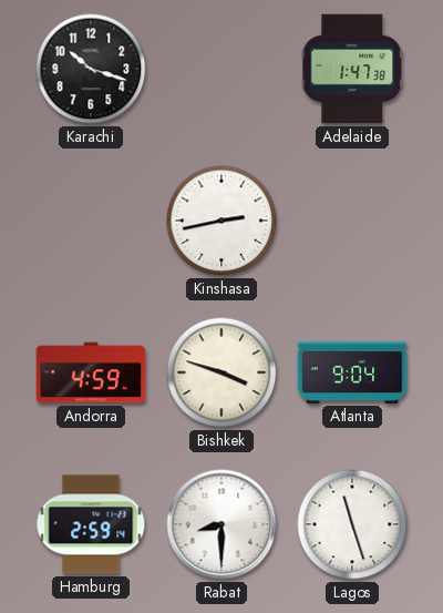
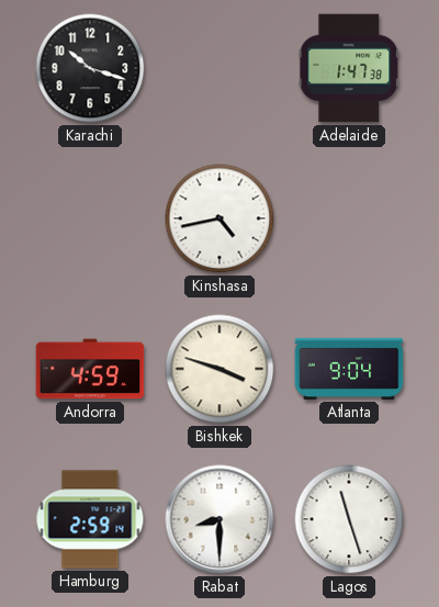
Kinshasa: 2:43 -> 4:43 (219, 218)
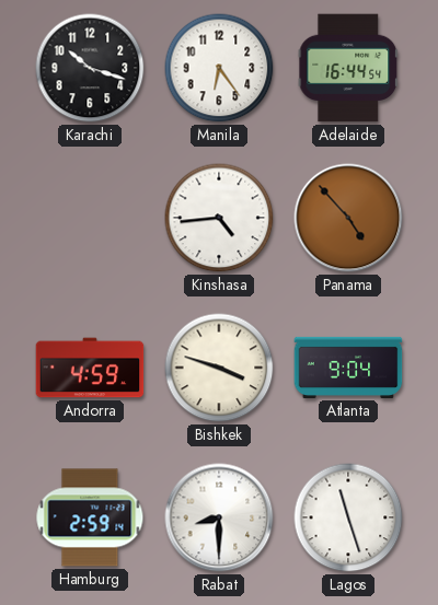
Manila: none -> 6:24 (219, 68)
Adelaide: 1:47 -> 16:44 (348, 68)
Kinshasa: 4:43 -> 4:44 (219, 218)
Panama: none -> 4:53 (348, 218)
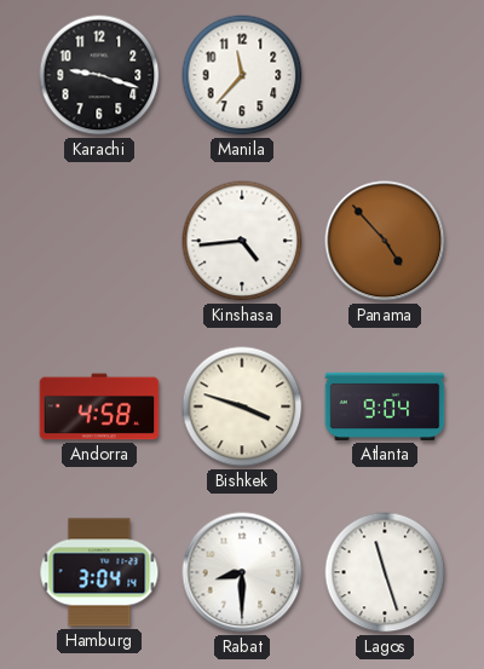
Karachi: 10:18 -> 9:18 (99, 75)
Manila: 6:24 -> 11:37 (242, 75)
Adelaide: 16:44 -> none (348, 68)
Andorra: 4:59 -> 4:58 (99, 406)
Hamburg: 2:59 -> 3:04 (99, 572)
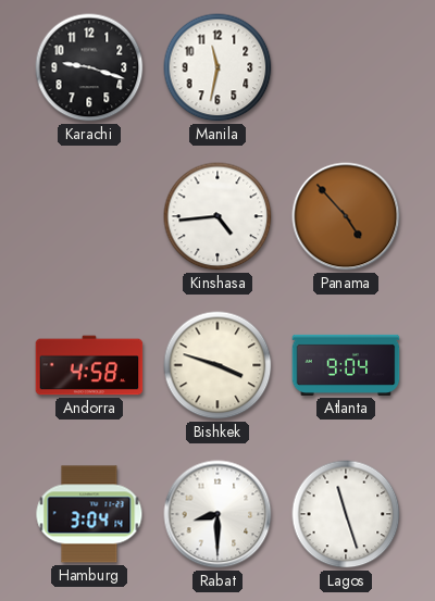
Manila: 11:37 -> 11:32 (217, 67)
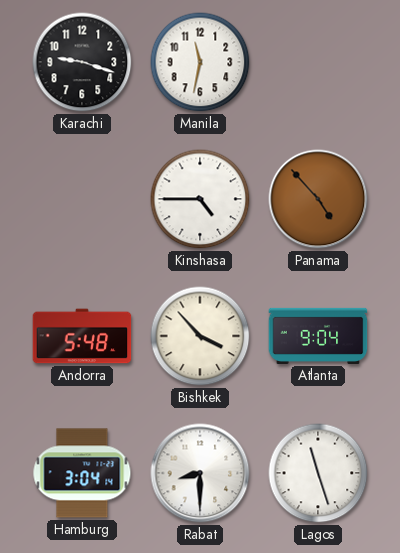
Kinshasa: 4:44 -> 4:45 (200, 199)
Andorra: 4:58 -> 5:48 (82, 336)
Bishkek: 3:48 -> 3:53 (200, 336)
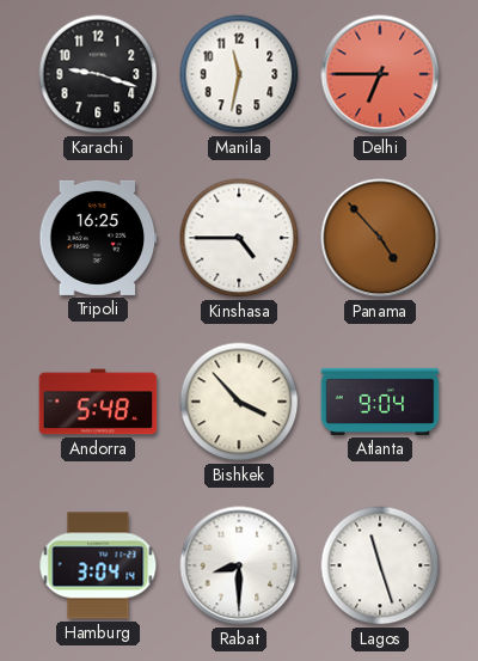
Delhi: none -> 6:45 (380, 74)
Tripoli: none -> 16:25 (98, 238)
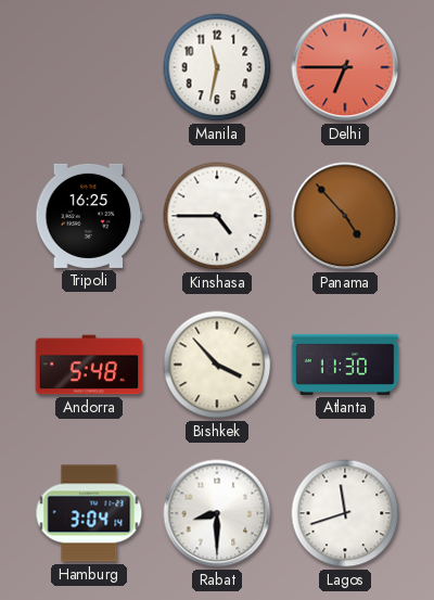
Karachi: 9:18 -> none (98, 74)
Atlanta: 9:04 -> 11:30 (345, 365)
Lagos: 11:27 -> 11:42 (345, 513)
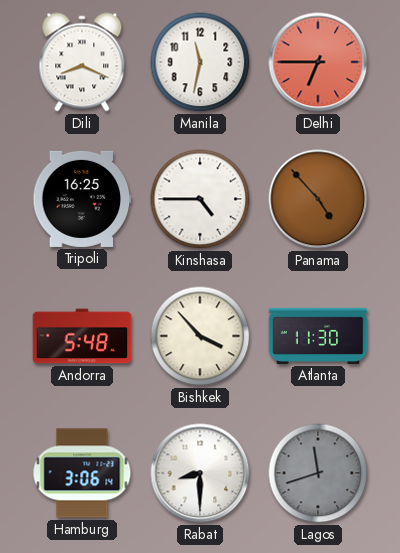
Dili: none -> 8:19 (82, 62)
Hamburg: 3:04 -> 3:06 (82, 473)
Lagos dial: white -> grey (318, 473)
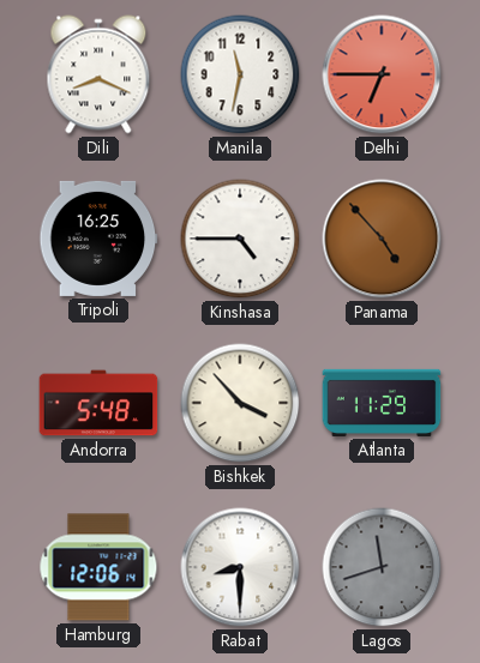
Atlanta: 11:30 -> 11:29 (382, 403)
Hamburg: 3:06 -> 12:06 (98, 567)
